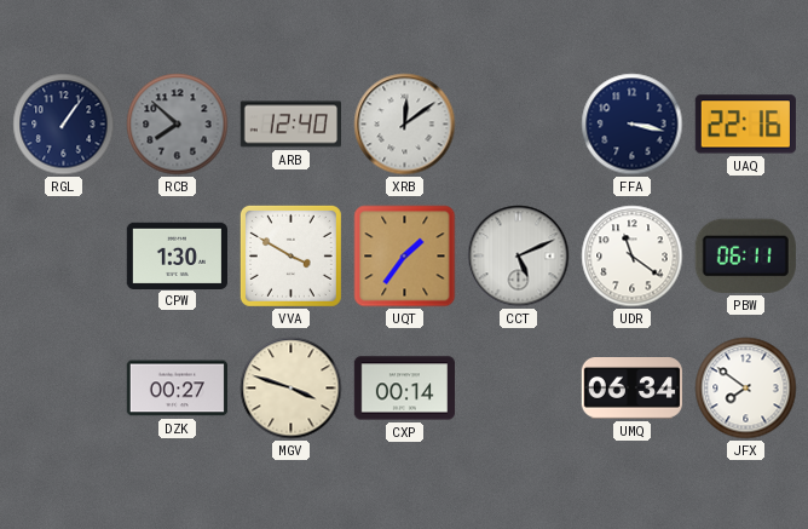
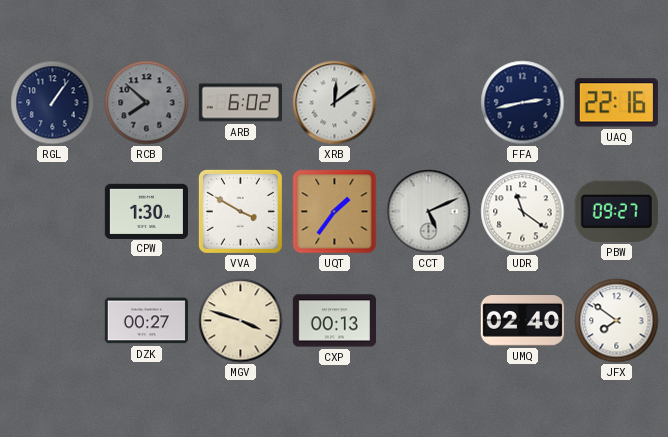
ARB: 12:40 -> 6:02 (240, 103)
FFA: 3:17 -> 2:43 (523, 103)
PBW: 06:11 -> 09:27 (616, 211)
CXP: 00:14 -> 00:13 (334, 321)
UMQ: 06:34 -> 02:40 (522, 321)
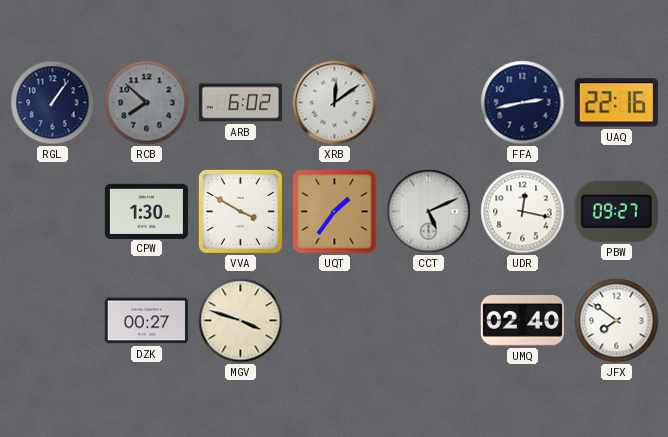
UDR: 11:21 -> 12:17 (523, 212)
CXP: 00:13 -> none (334, 321)
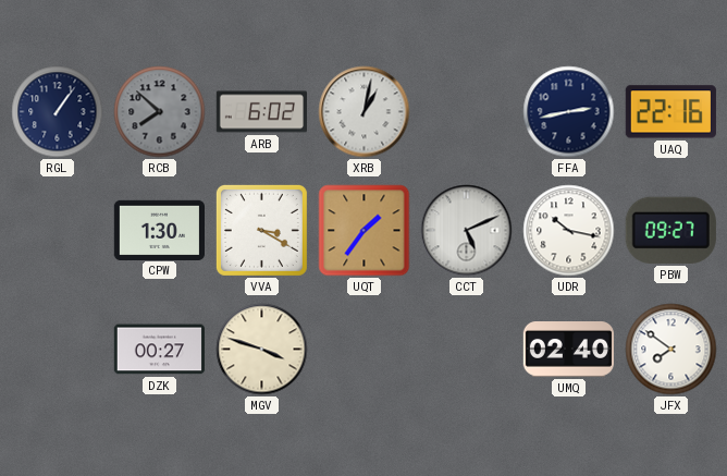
XRB: 12:09 -> 1:02 (365, 112)
VVA: 3:50 -> 3:20 (261, 230)
UDR: 12:17 -> 10:17 (569, 231)
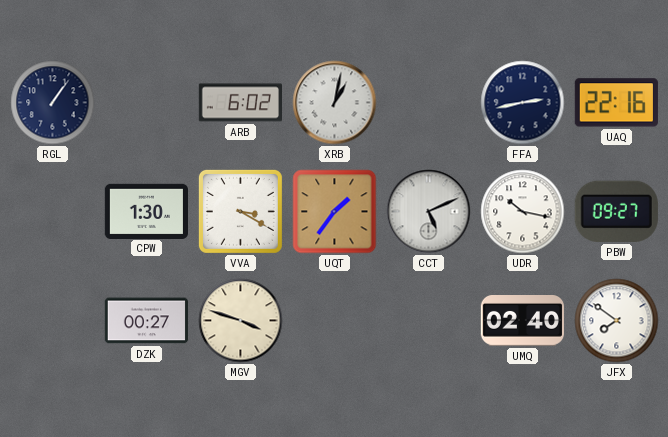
RCB: 7:52 -> none (160, 112)
